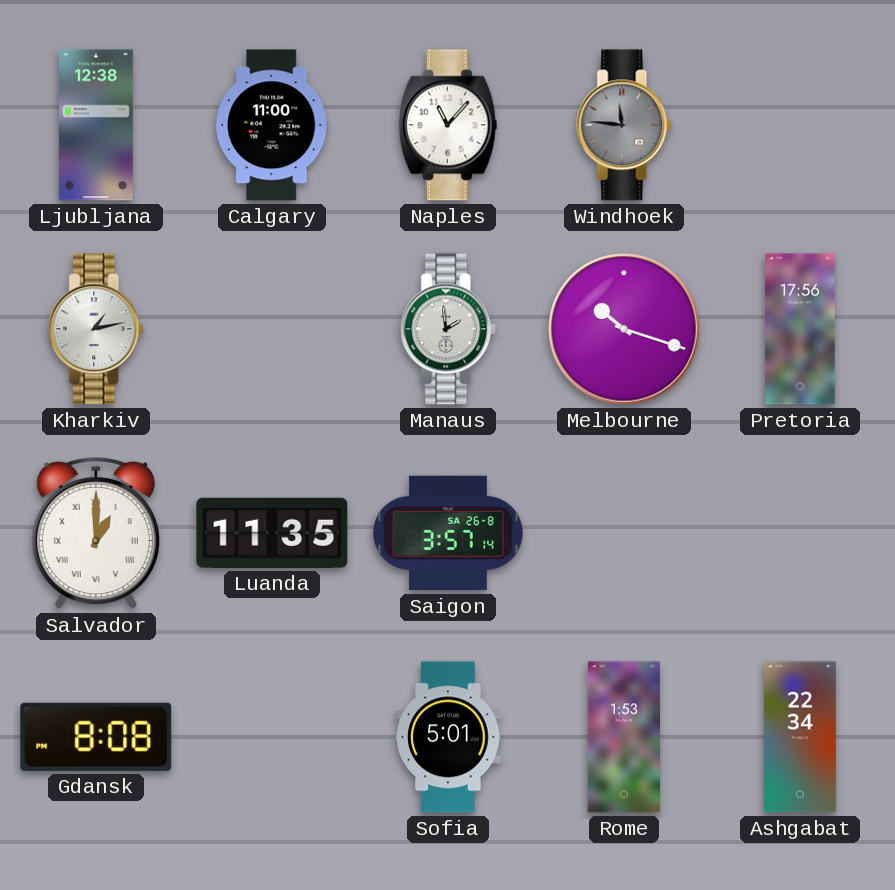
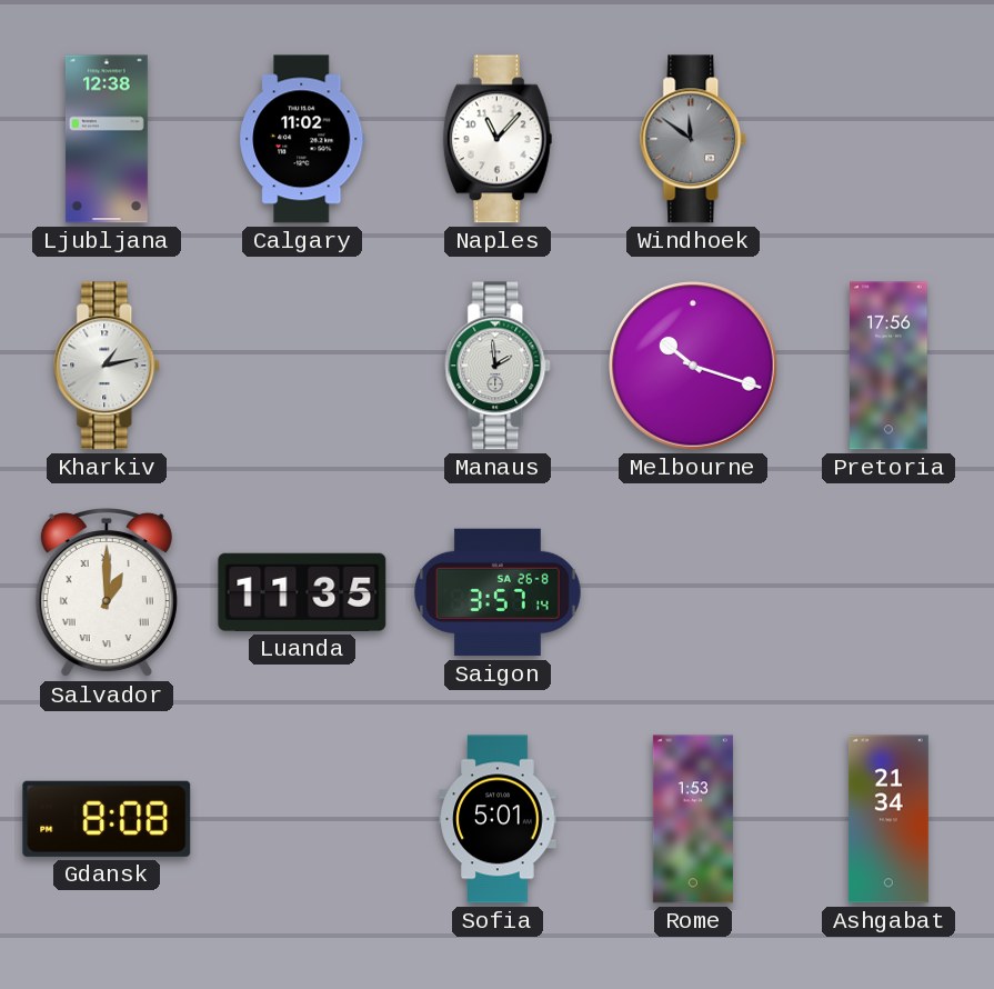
Calgary: 11:00 -> 11:02 (302, 139)
Windhoek: 11:46 -> 11:51 (694, 139)
Ashgabat: 22:34 -> 21:34 (888, 819)
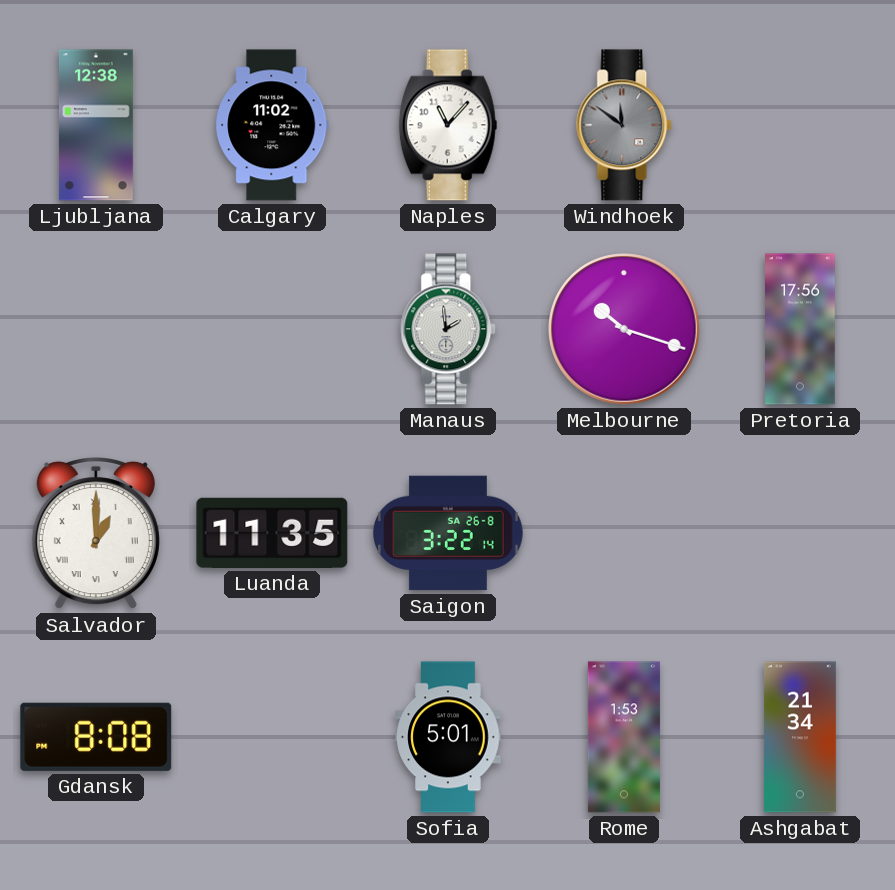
Kharkiv: 1:13 -> none (108, 366)
Saigon: 3:57 -> 3:22 (449, 533)
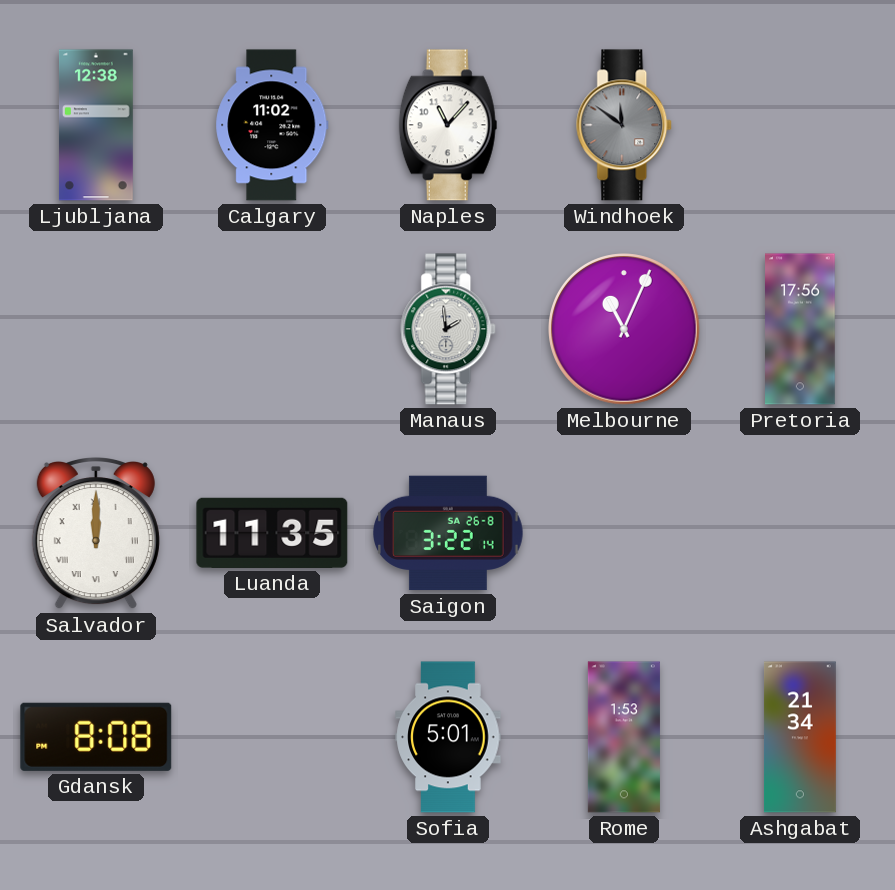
Melbourne: 10:18 -> 11:04 (625, 330)
Salvador: 1:00 -> 12:00 (96, 534)
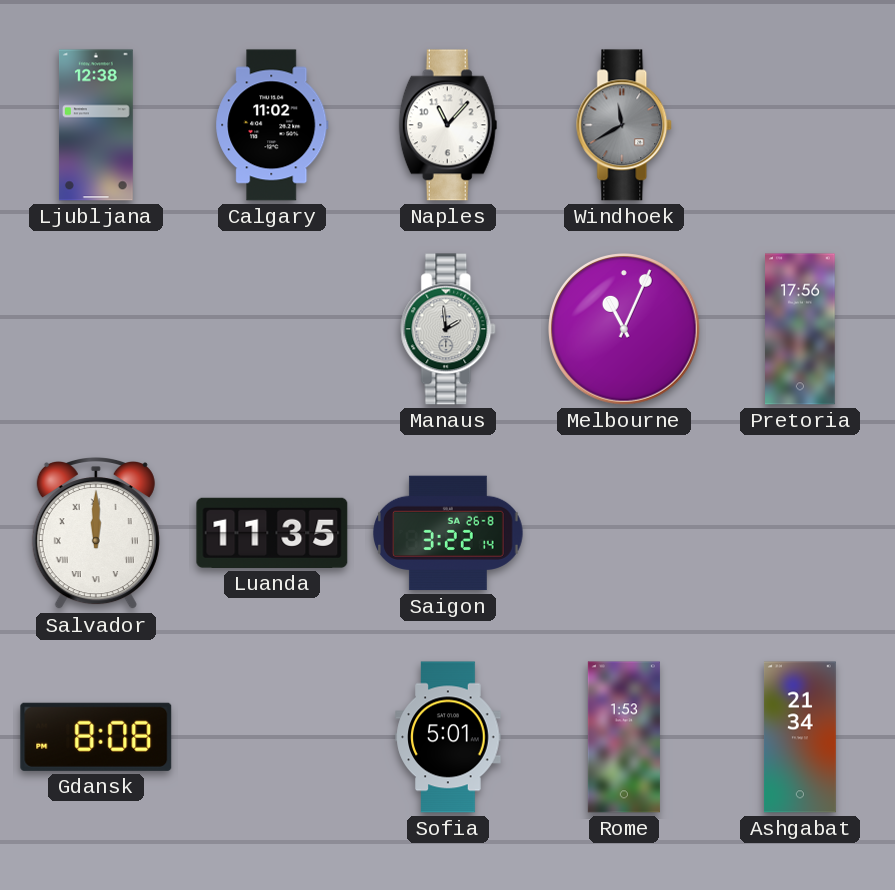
Windhoek: 11:51 -> 11:40 (625, 125)
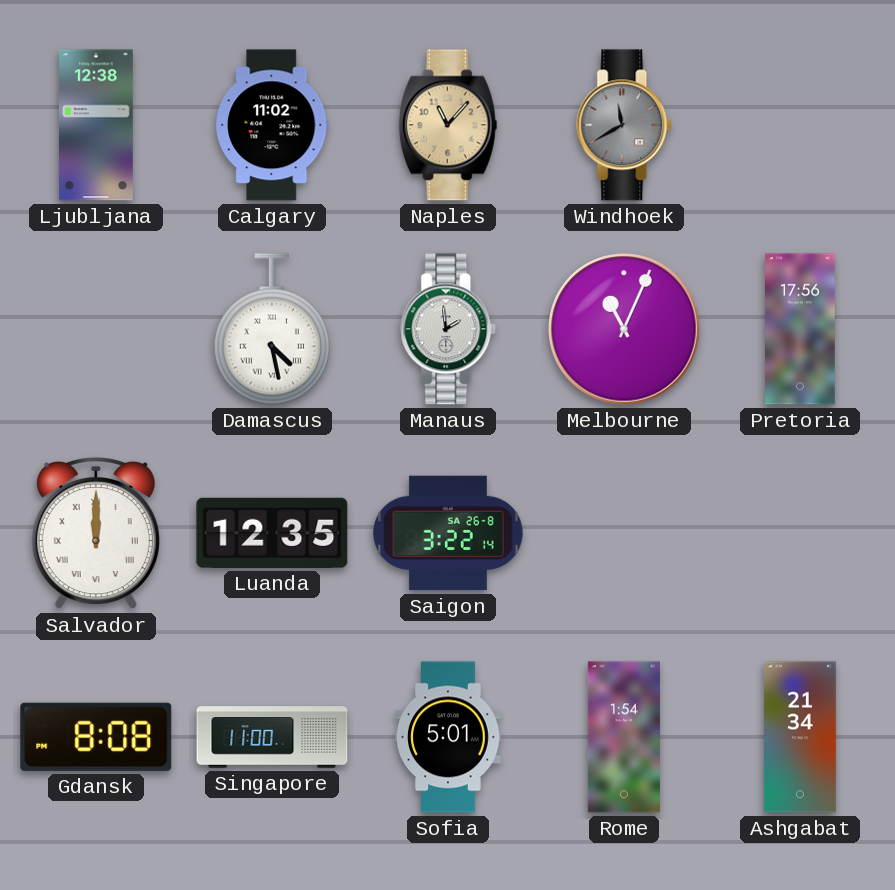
Naples dial: white -> champagne (448, 125)
Damascus: none -> 4:28 (272, 329)
Luanda: 11:35 -> 12:35 (272, 533)
Singapore: none -> 11:00 (272, 737)
Rome: 1:53 -> 1:54 (624, 737)
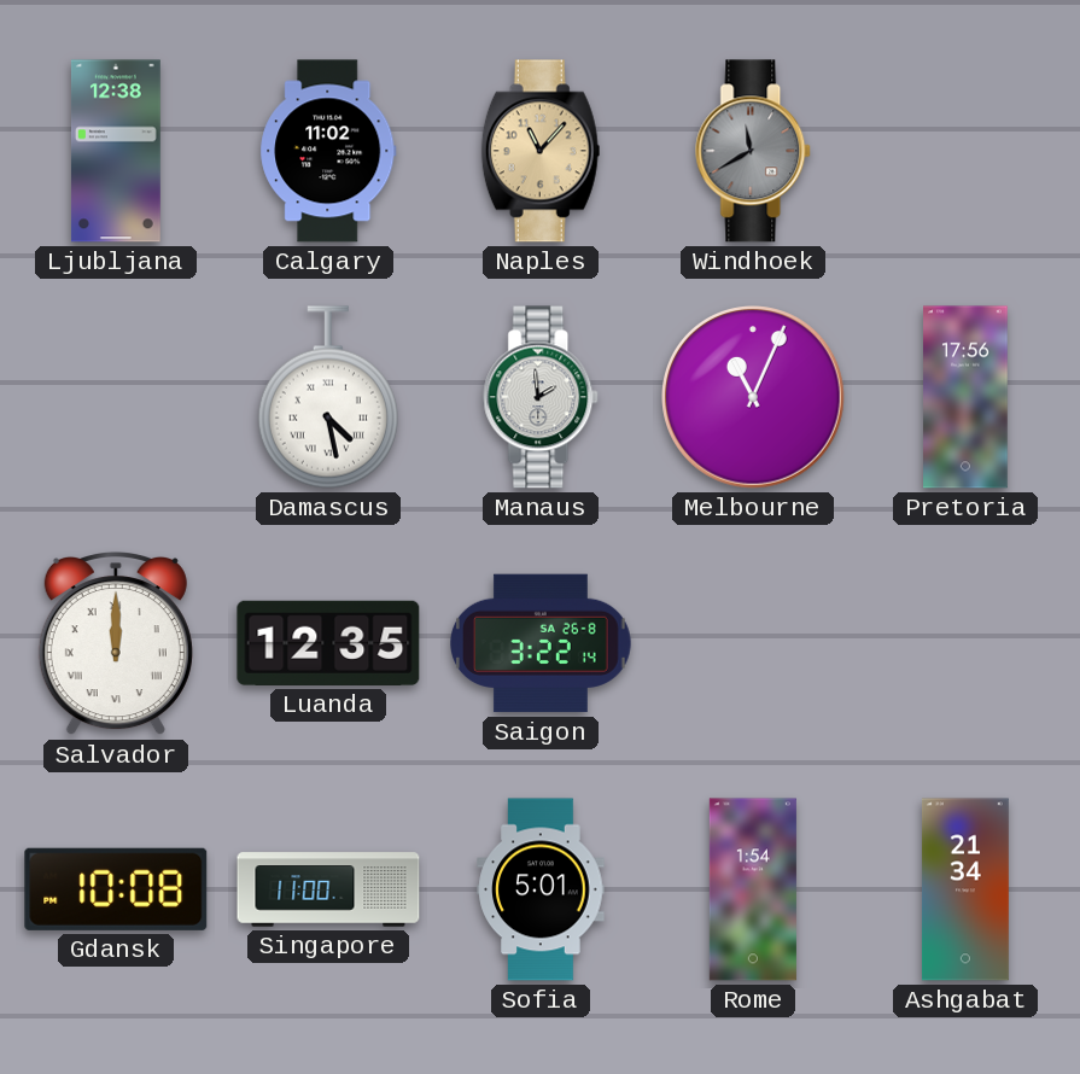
Gdansk: 8:08 -> 10:08 (116, 889)
